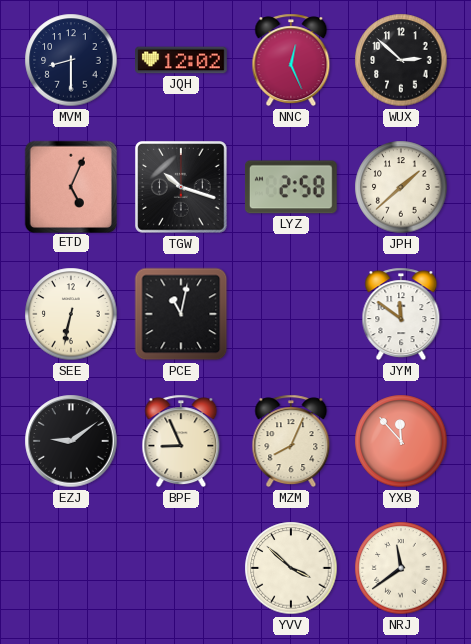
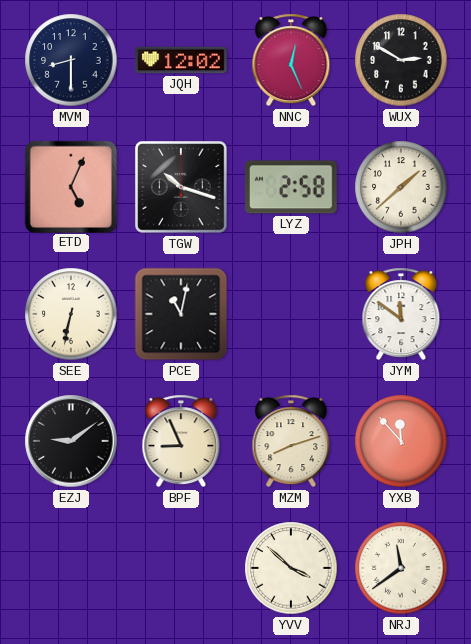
WUX: 2:52 -> 2:50 (401, 60)
MZM: 8:04 -> 8:12 (291, 441)
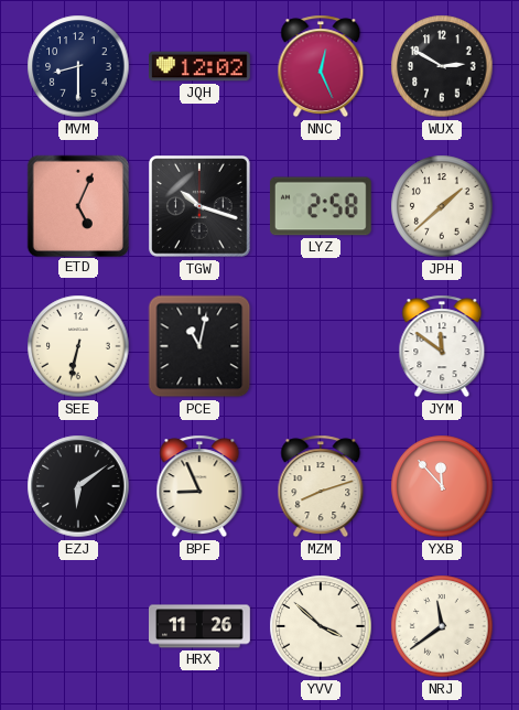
EZJ: 9:09 -> 6:09 (78, 486)
HRX: none -> 11:26 (201, 626)
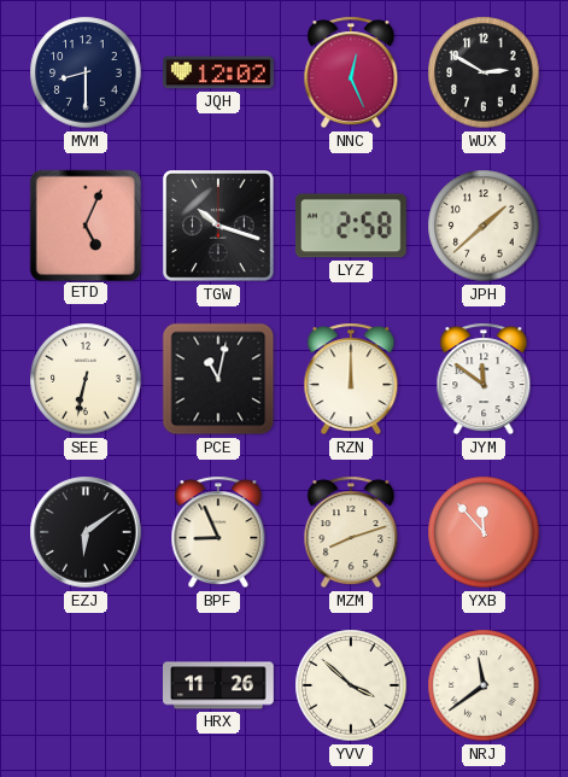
RZN: none -> 12:00 (351, 379)
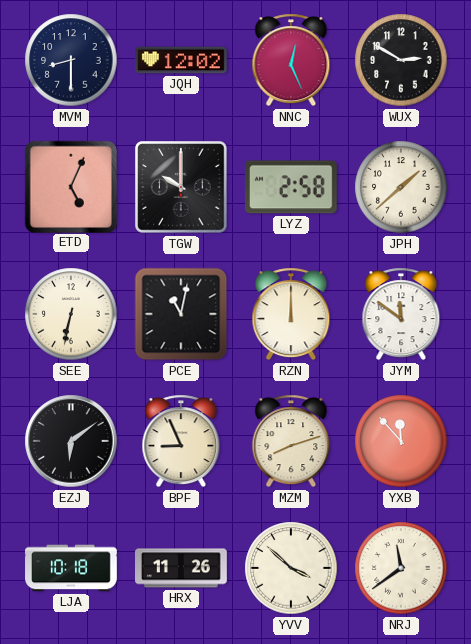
TGW: 10:18 -> 10:00 (182, 188)
LJA: none -> 10:18 (71, 568)
